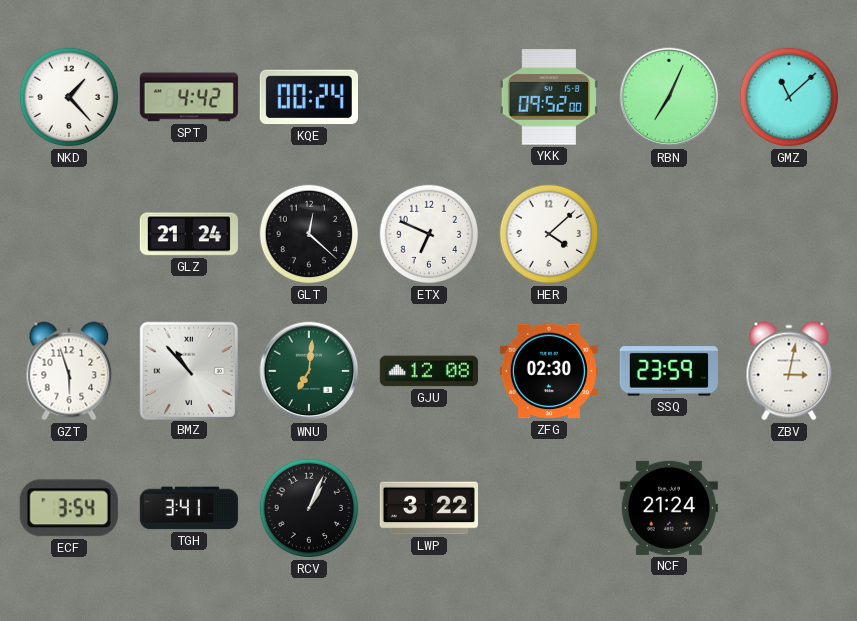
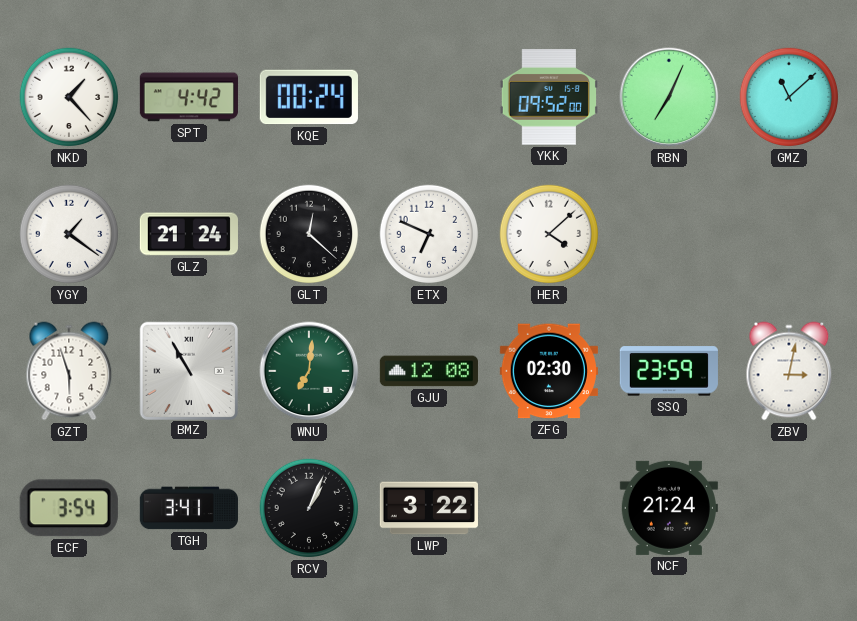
YGY: none -> 1:21 (69, 234)
BMZ: 10:53 -> 10:55 (188, 370)
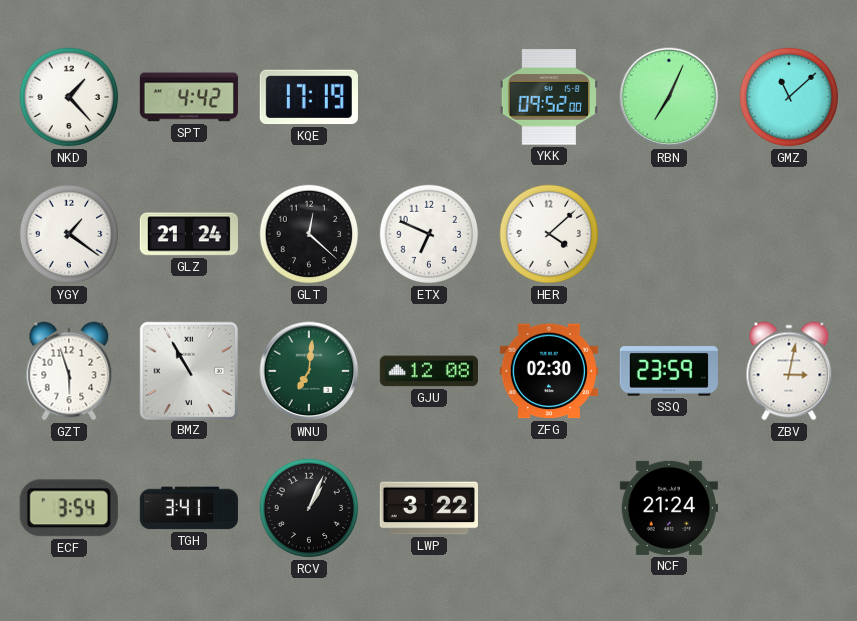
KQE: 00:24 -> 17:19 (309, 97)
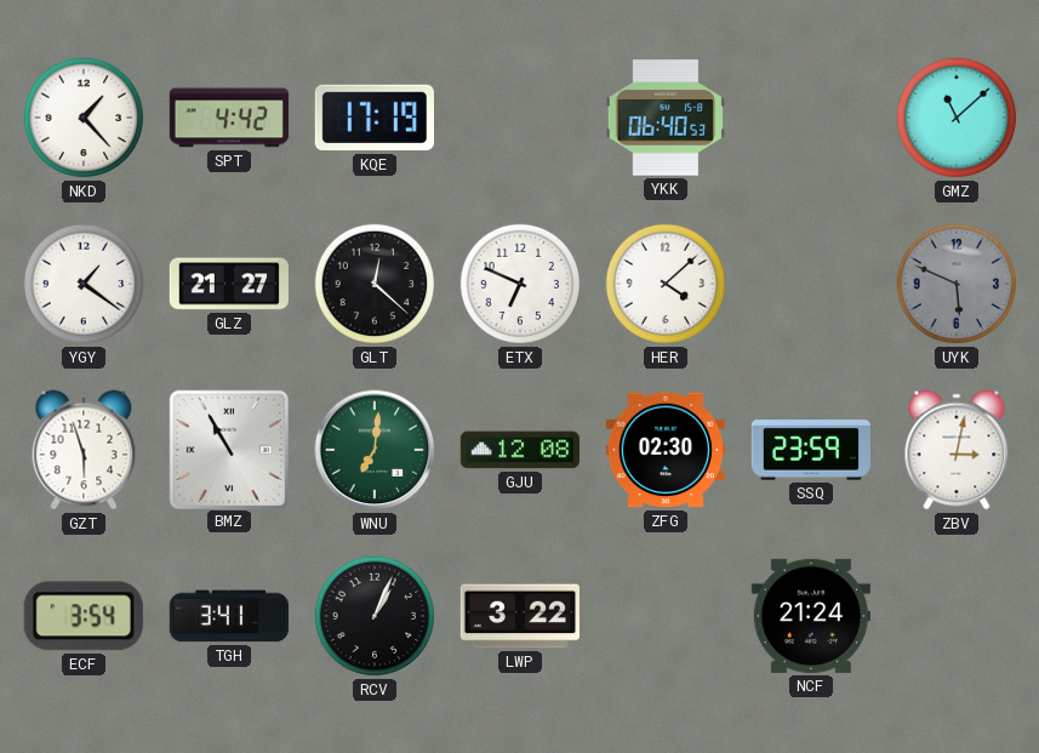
YKK: 09:52 -> 06:40 (666, 118)
RBN: 7:04 -> none (669, 97)
GLZ: 21:24 -> 21:27 (229, 284)
UYK: none -> 5:49 (957, 284)
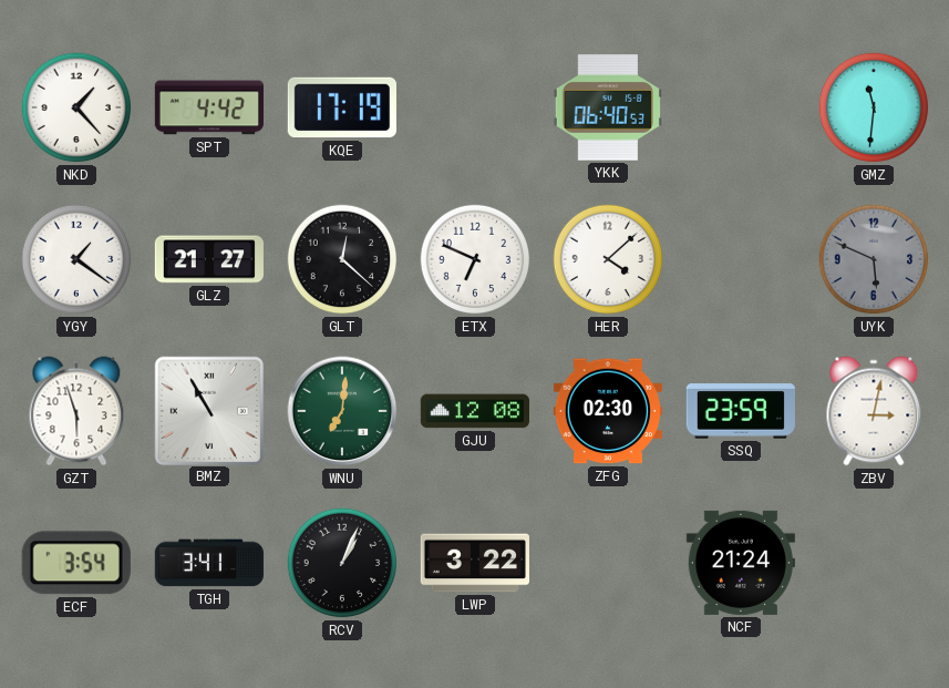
GMZ: 11:08 -> 11:31 (874, 107)
